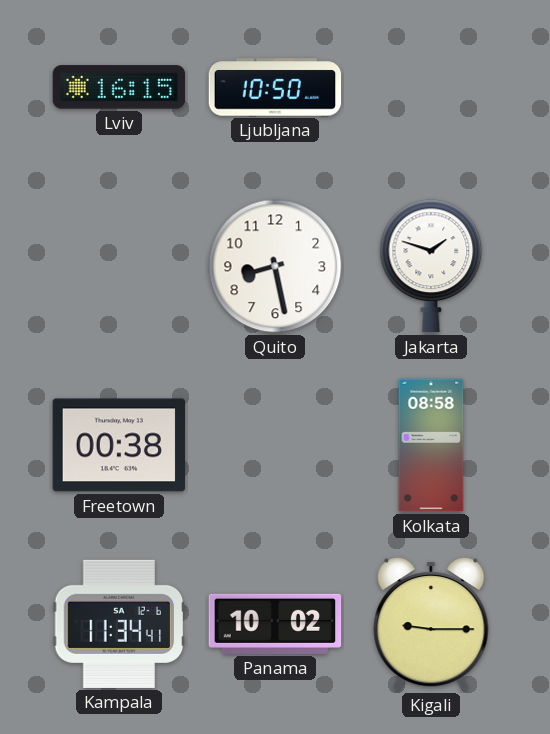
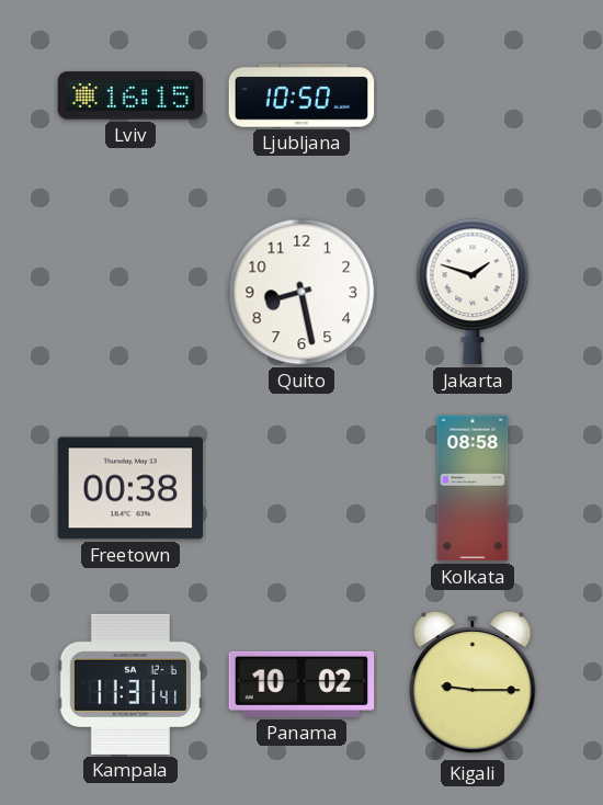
Kampala: 11:34 -> 11:31 (130, 684)
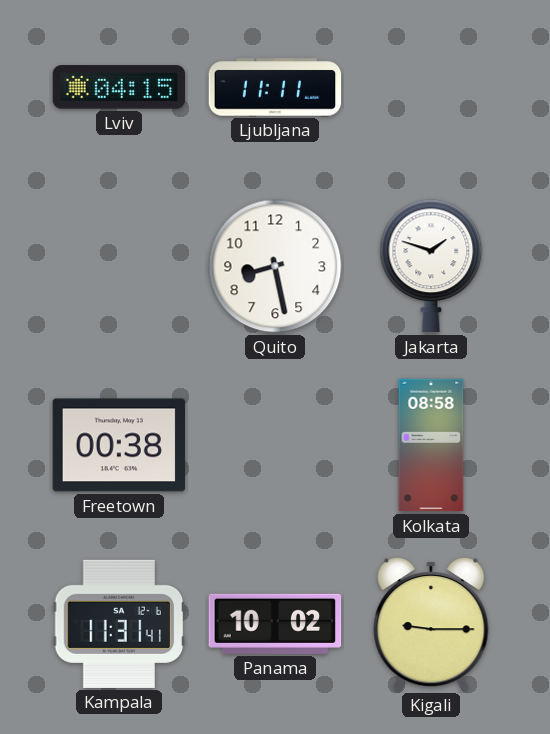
Lviv: 16:15 -> 04:15 (119, 87)
Ljubljana: 10:50 -> 11:11 (275, 87)
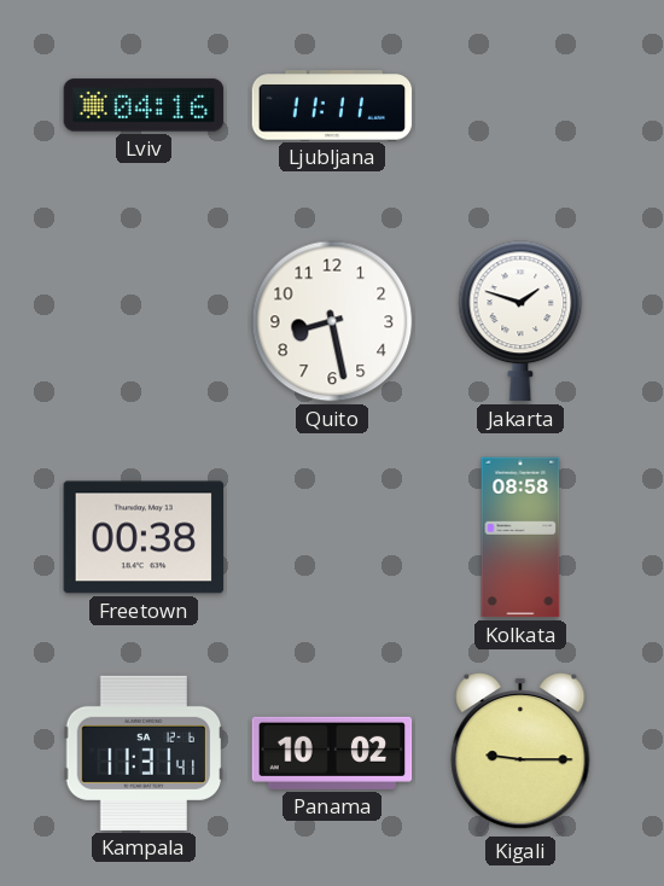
Lviv: 04:15 -> 04:16 (144, 105)
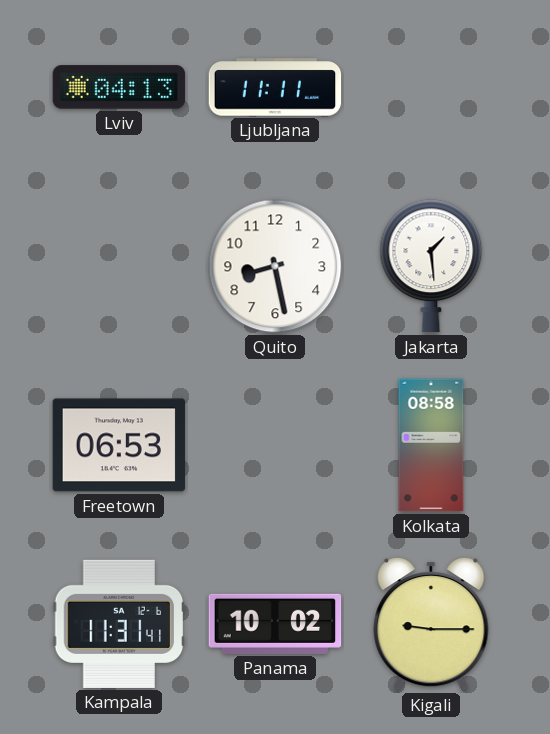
Lviv: 04:16 -> 04:13 (119, 87)
Jakarta: 1:48 -> 1:29 (431, 266)
Freetown: 00:38 -> 06:53 (119, 445)
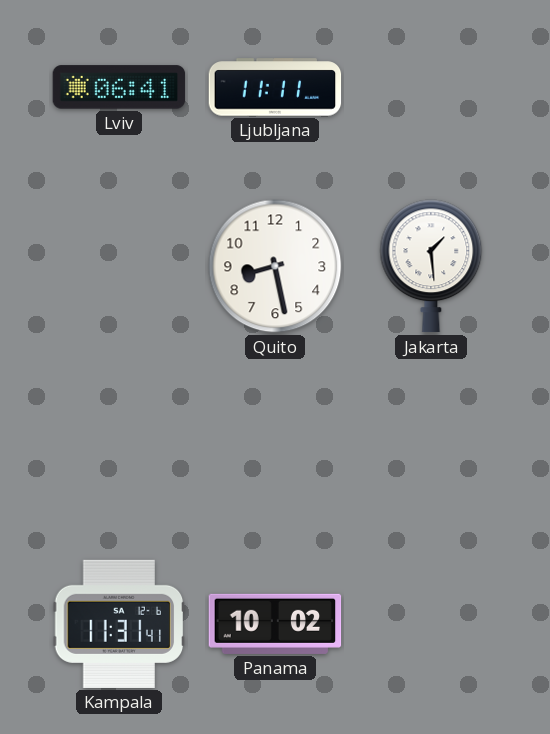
Lviv: 04:13 -> 06:41 (119, 87)
Freetown: 06:53 -> none (119, 445)
Kolkata: 08:58 -> none (431, 445)
Kigali: 9:15 -> none (431, 624)
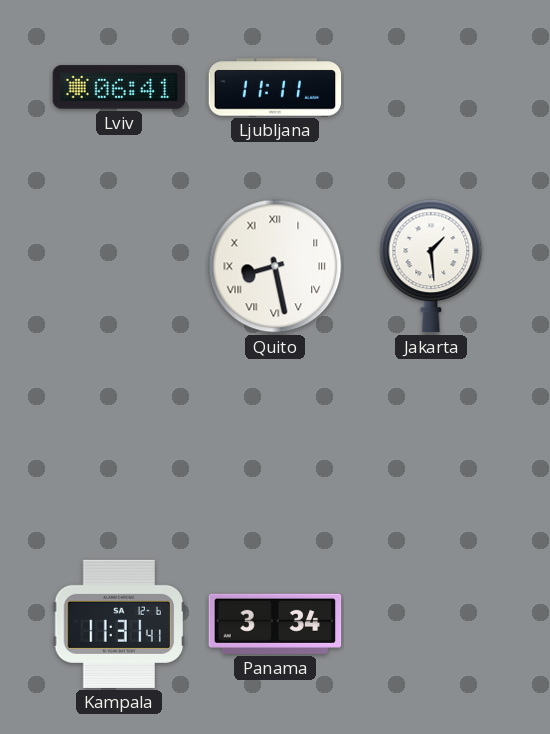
Quito numerals: Arabic -> Roman (275, 266)
Panama: 10:02 -> 3:34 (275, 624)
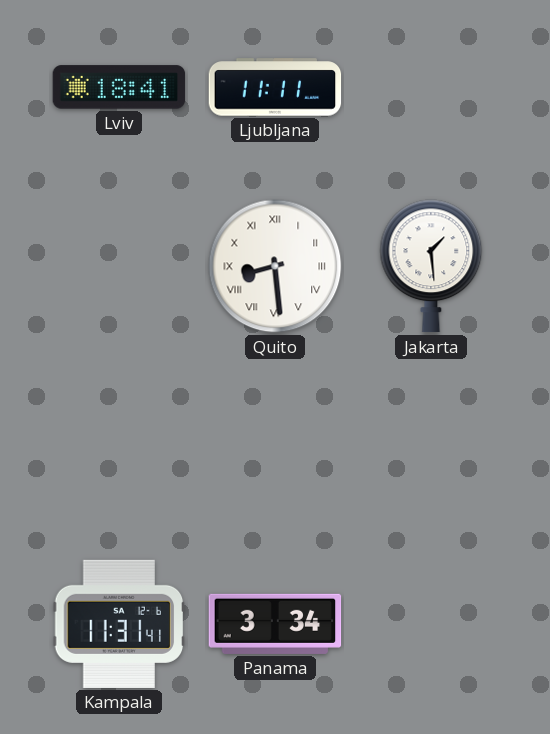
Lviv: 06:41 -> 18:41 (119, 87)
Quito: 8:28 -> 8:29 (275, 266)
